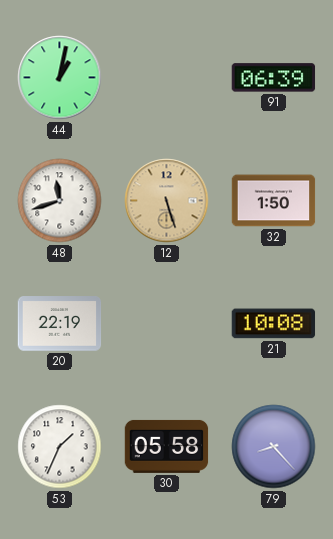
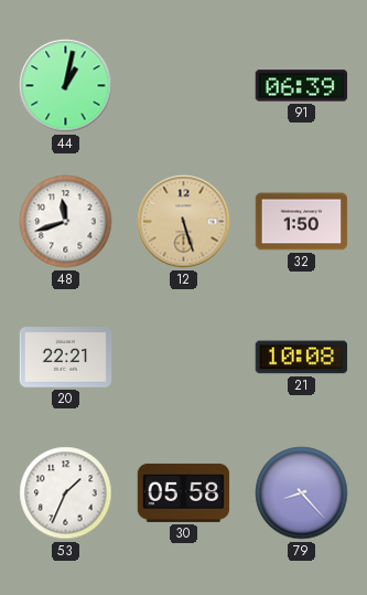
20: 22:19 -> 22:21 (66, 358)
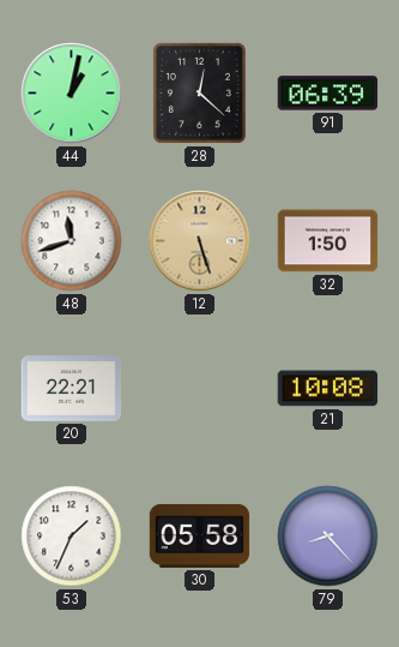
28: none -> 12:22 (199, 92)
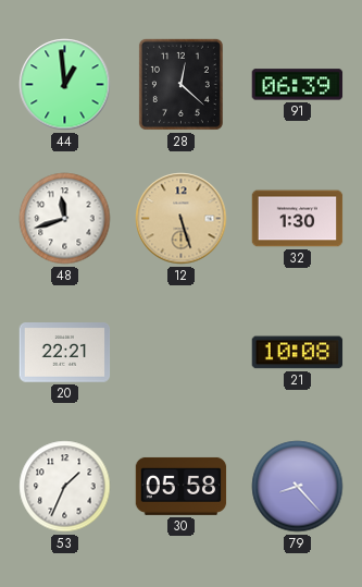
44: 1:02 -> 12:59 (65, 85)
32: 1:50 -> 1:30 (298, 219)
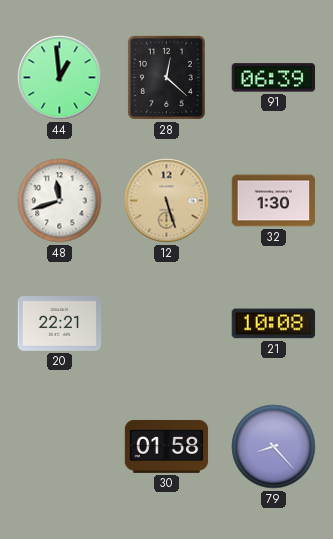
53: 1:34 -> none (65, 487)
30: 05:58 -> 01:58 (167, 446)
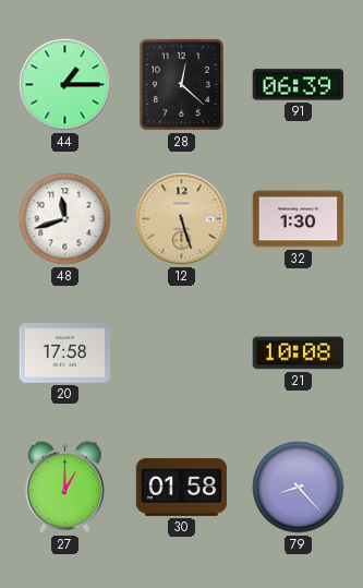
44: 12:59 -> 1:15 (65, 85)
20: 22:21 -> 17:58 (65, 353)
27: none -> 1:00 (64, 488)
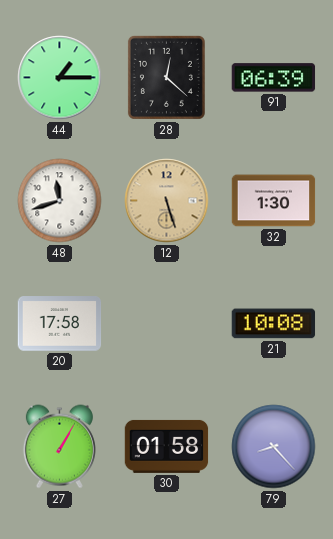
27: 1:00 -> 1:05 (59, 447)
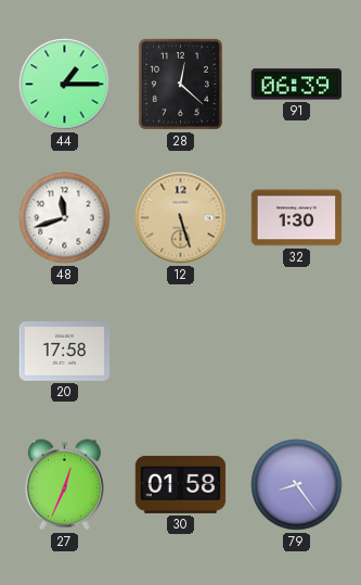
21: 10:08 -> none (274, 324)
27: 1:05 -> 12:34 (64, 485)
79: 8:23 -> 8:24 (297, 485)
